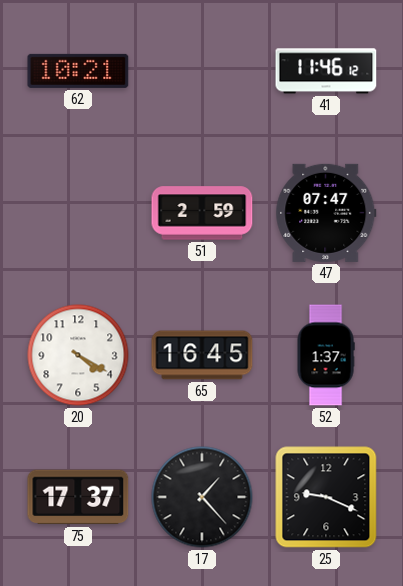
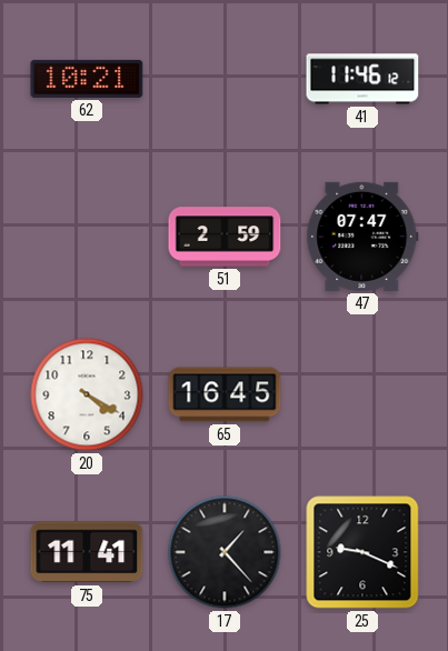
52: 1:37 -> none (326, 355)
75: 17:37 -> 11:41 (87, 552)
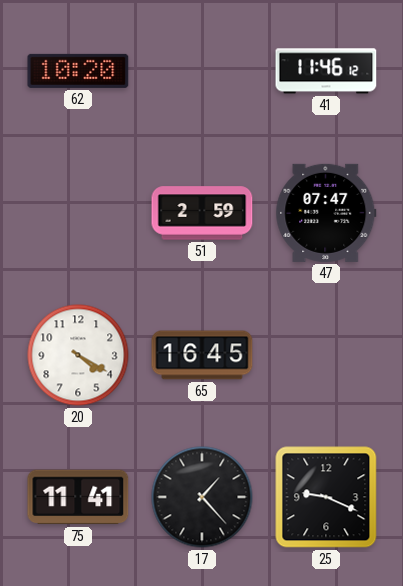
62: 10:21 -> 10:20 (78, 71)
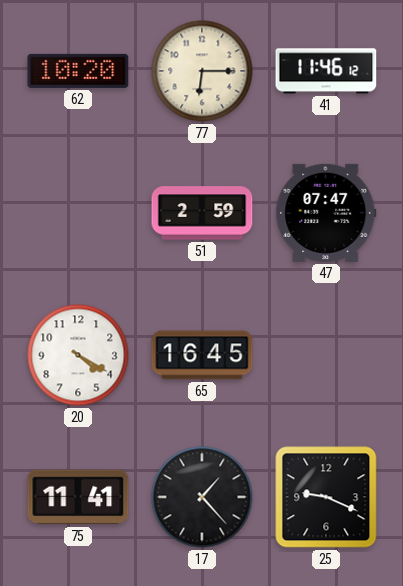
77: none -> 6:15 (202, 71)
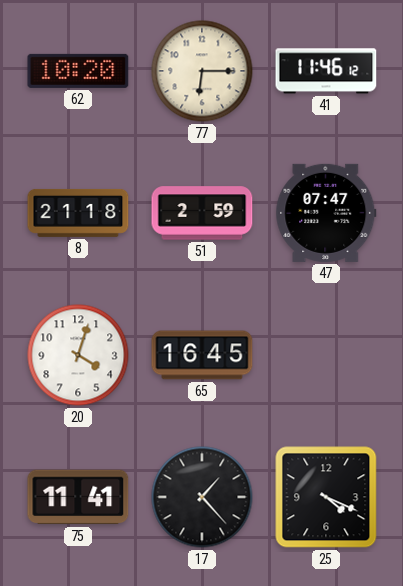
8: none -> 21:18 (78, 213)
20: 4:20 -> 4:03 (78, 355)
25: 9:19 -> 4:19 (326, 497)
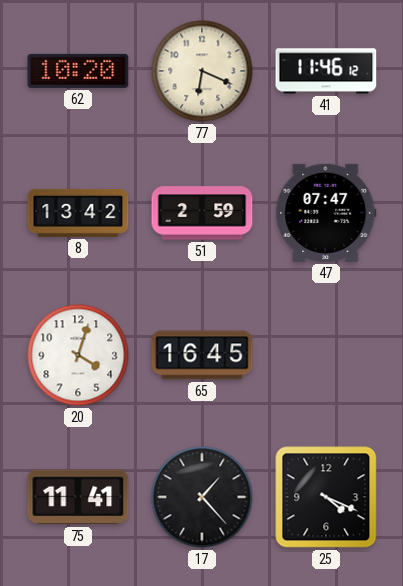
77: 6:15 -> 6:19 (202, 71)
8: 21:18 -> 13:42 (78, 213)
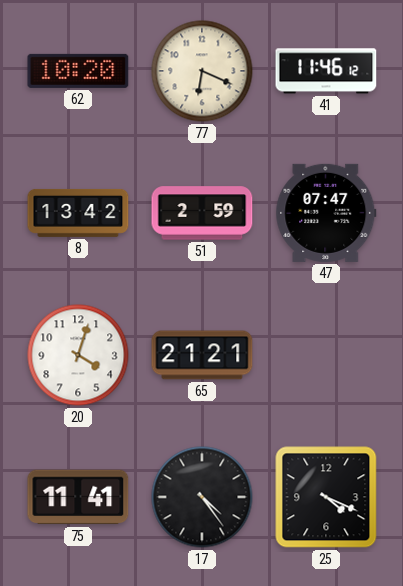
65: 16:45 -> 21:21 (202, 355)
17: 1:23 -> 4:24 (202, 497)
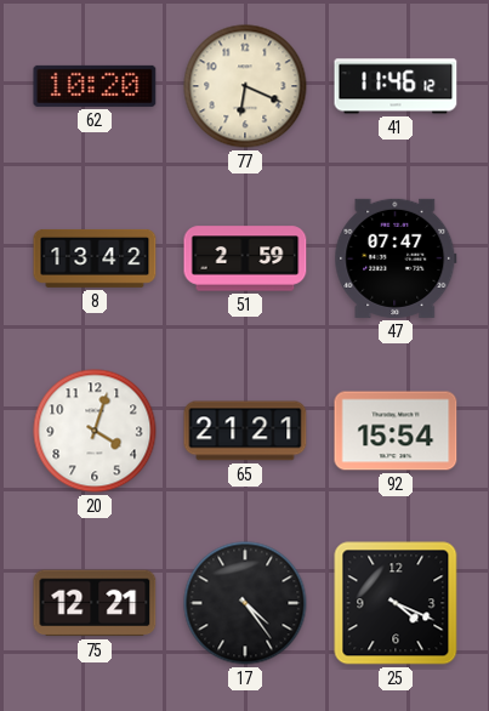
92: none -> 15:54 (396, 431)
75: 11:41 -> 12:21 (95, 603)
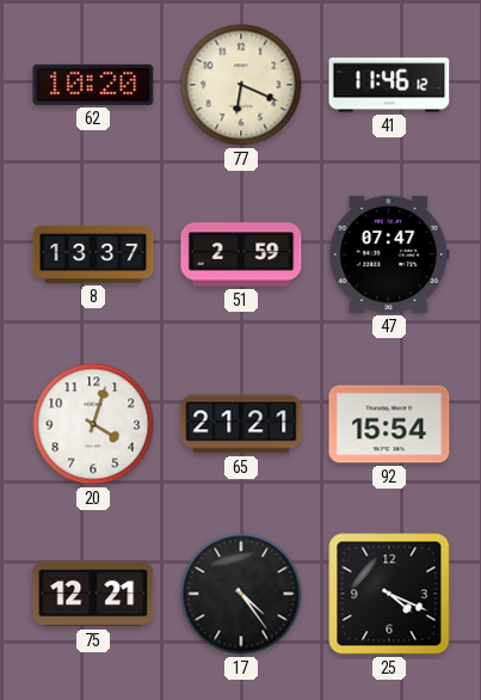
8: 13:42 -> 13:37 (93, 254)
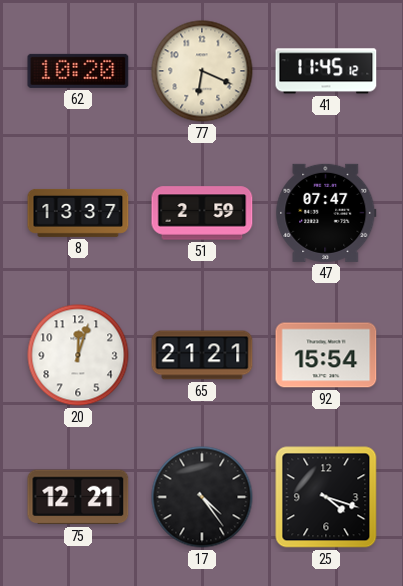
41: 11:46 -> 11:45 (326, 71)
20: 4:03 -> 12:03 (78, 355)
25: 4:19 -> 4:18 (326, 497)
